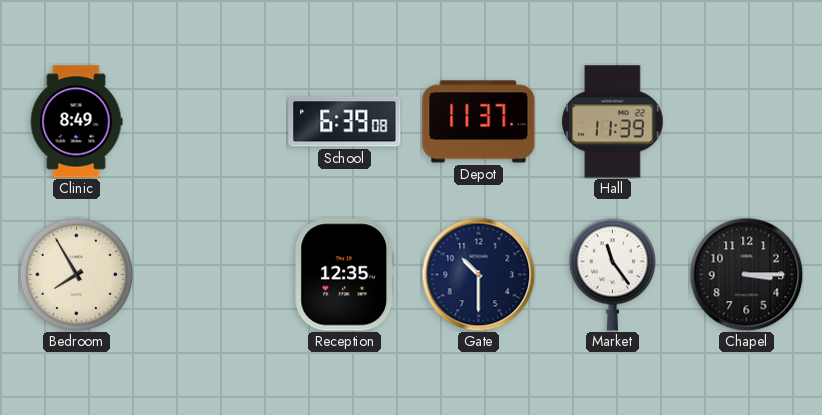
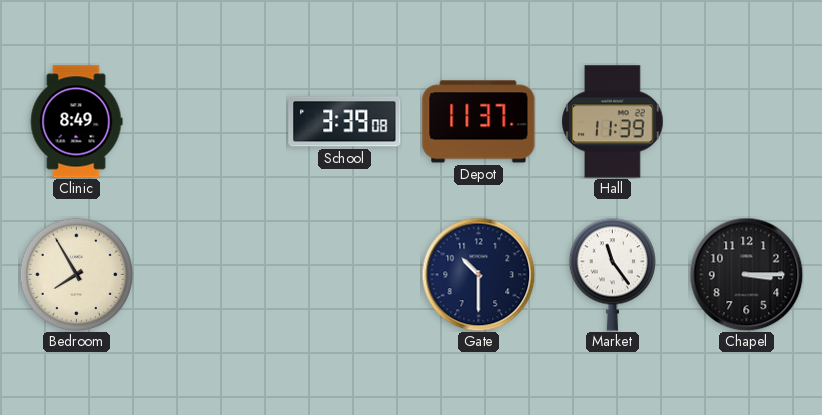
School: 6:39 -> 3:39 (345, 122)
Reception: 12:35 -> none (345, 275)
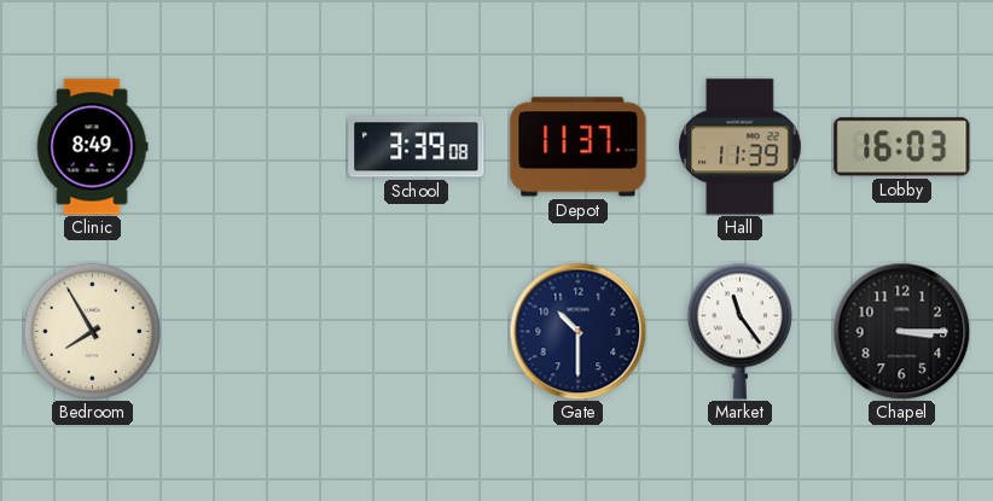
Lobby: none -> 16:03 (902, 147)
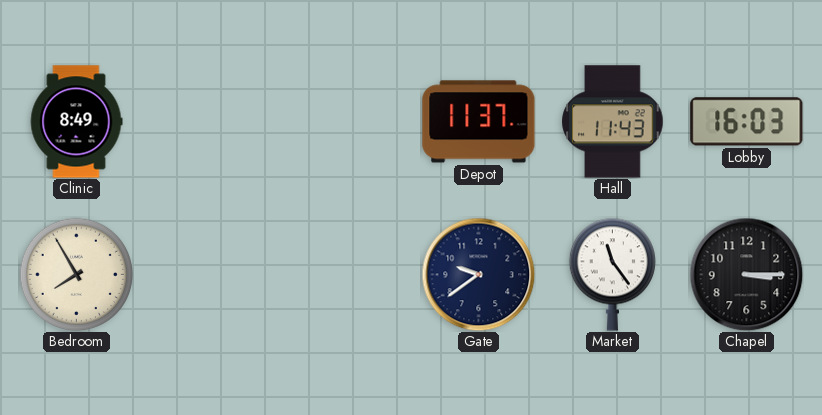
School: 3:39 -> none (417, 147)
Hall: 11:39 -> 11:43 (613, 122)
Gate: 10:30 -> 9:39 (478, 274)
